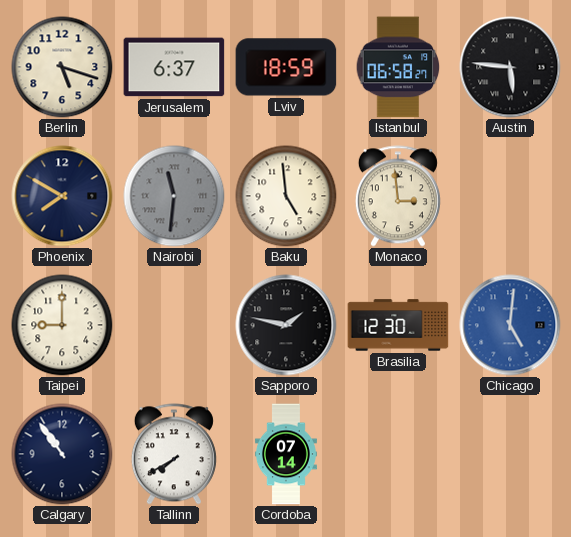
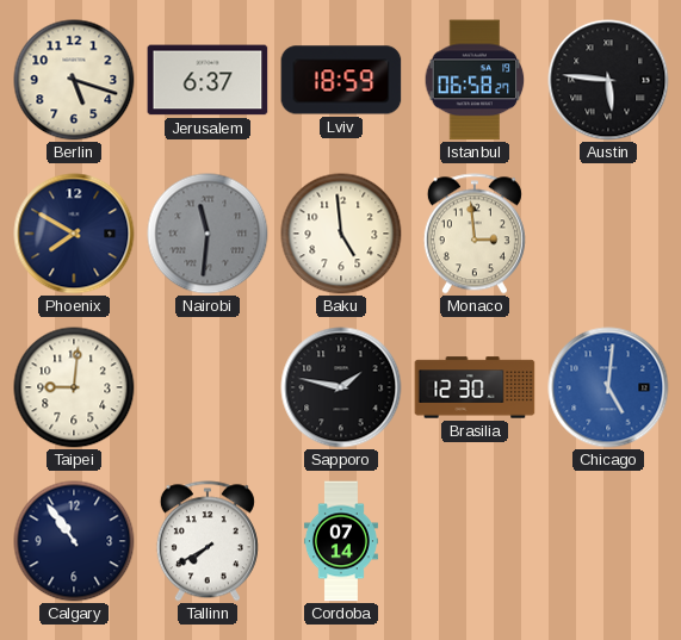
Taipei: 9:00 -> 9:01 (74, 387)
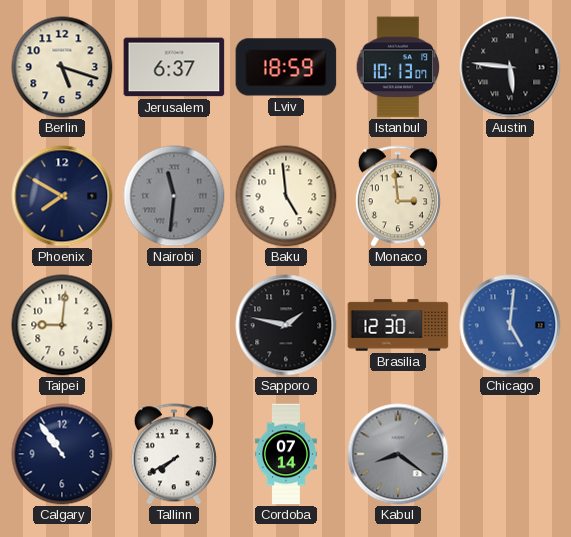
Istanbul: 06:58 -> 10:13 (398, 67)
Kabul: none -> 8:21 (398, 454)
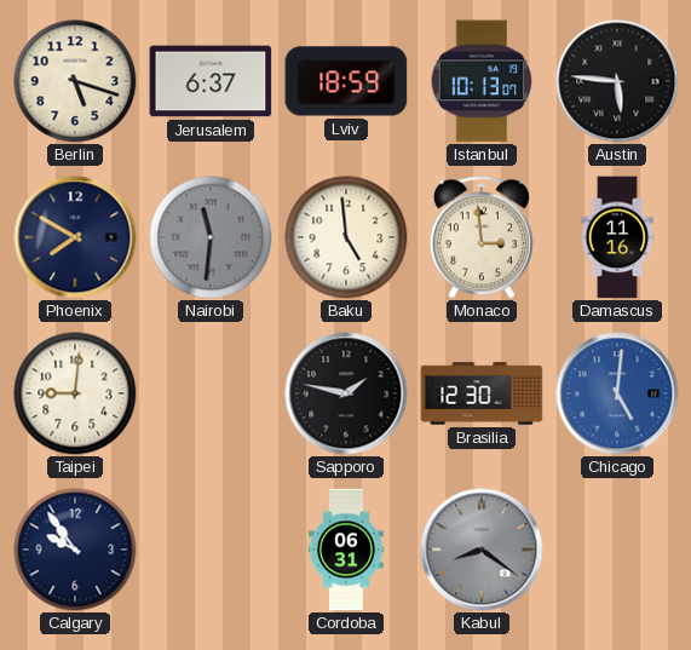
Damascus: none -> 11:16 (617, 237)
Calgary: 10:54 -> 9:54 (75, 550)
Tallinn: 7:40 -> none (174, 454)
Cordoba: 07:14 -> 06:31 (346, 550)
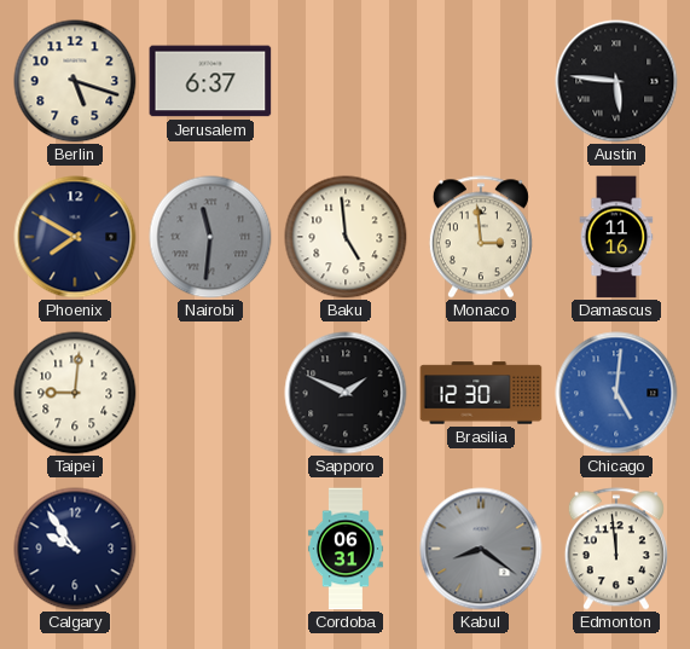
Lviv: 18:59 -> none (346, 81)
Istanbul: 10:13 -> none (482, 81)
Sapporo: 1:47 -> 1:49 (346, 393)
Edmonton: none -> 11:59 (616, 549)
